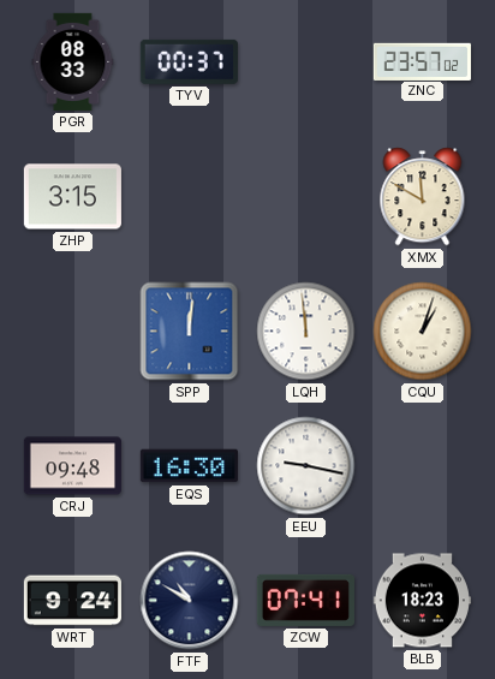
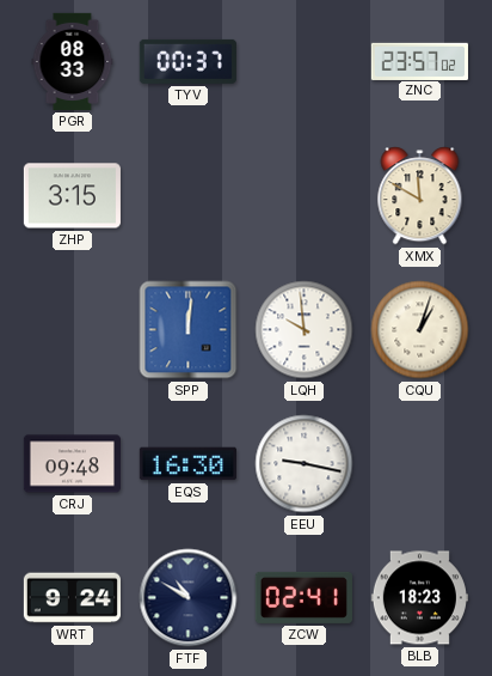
LQH: 11:59 -> 9:59 (305, 330)
ZCW: 07:41 -> 02:41 (303, 597)
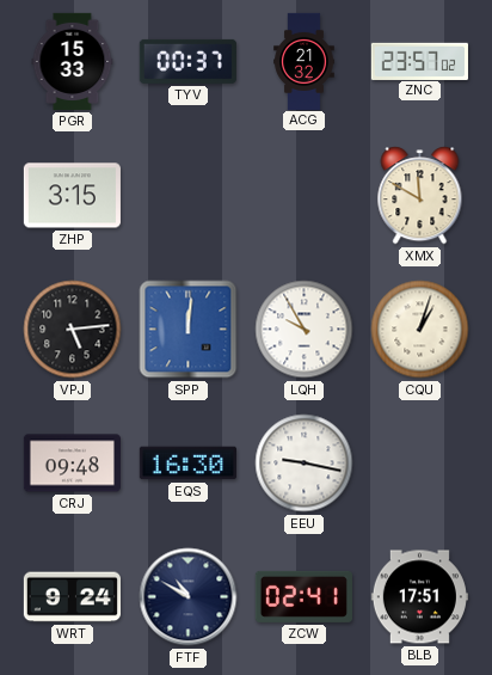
PGR: 08:33 -> 15:33 (73, 61)
ACG: none -> 21:32 (305, 61)
VPJ: none -> 5:14 (73, 330)
LQH: 9:59 -> 9:55 (305, 330)
BLB: 18:23 -> 17:51 (419, 597)
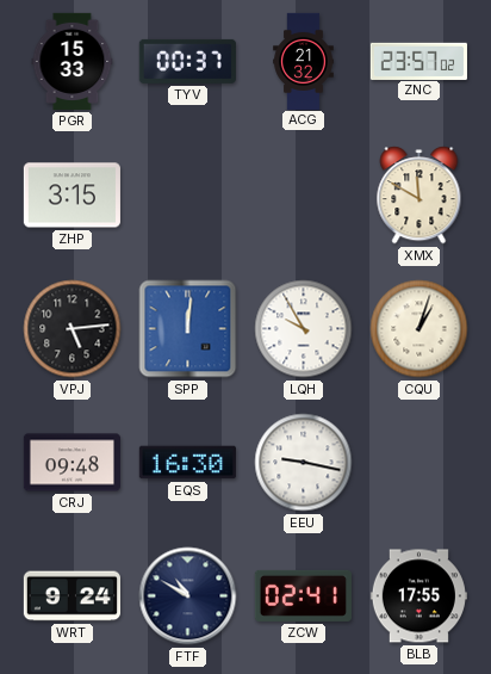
BLB: 17:51 -> 17:55 (418, 596)
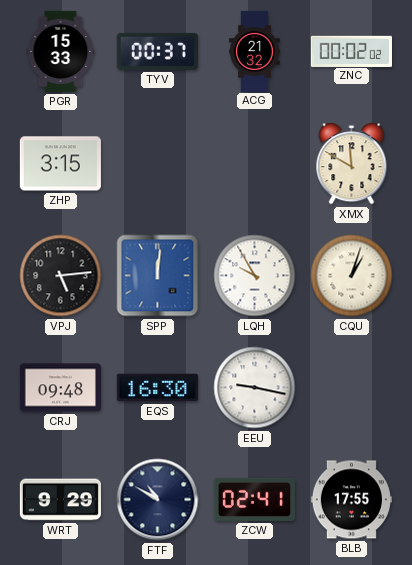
ZNC: 23:57 -> 00:02 (351, 51)
WRT: 9:24 -> 9:29 (60, 500)
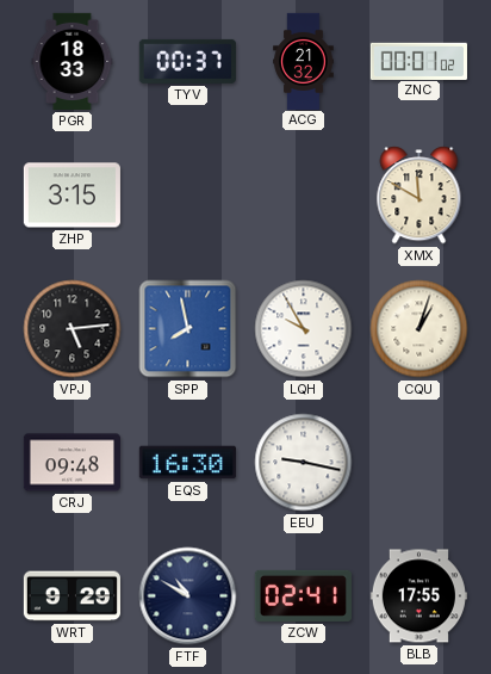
PGR: 15:33 -> 18:33 (73, 61)
ZNC: 00:02 -> 00:01 (418, 61)
SPP: 12:01 -> 7:58 (188, 329)
